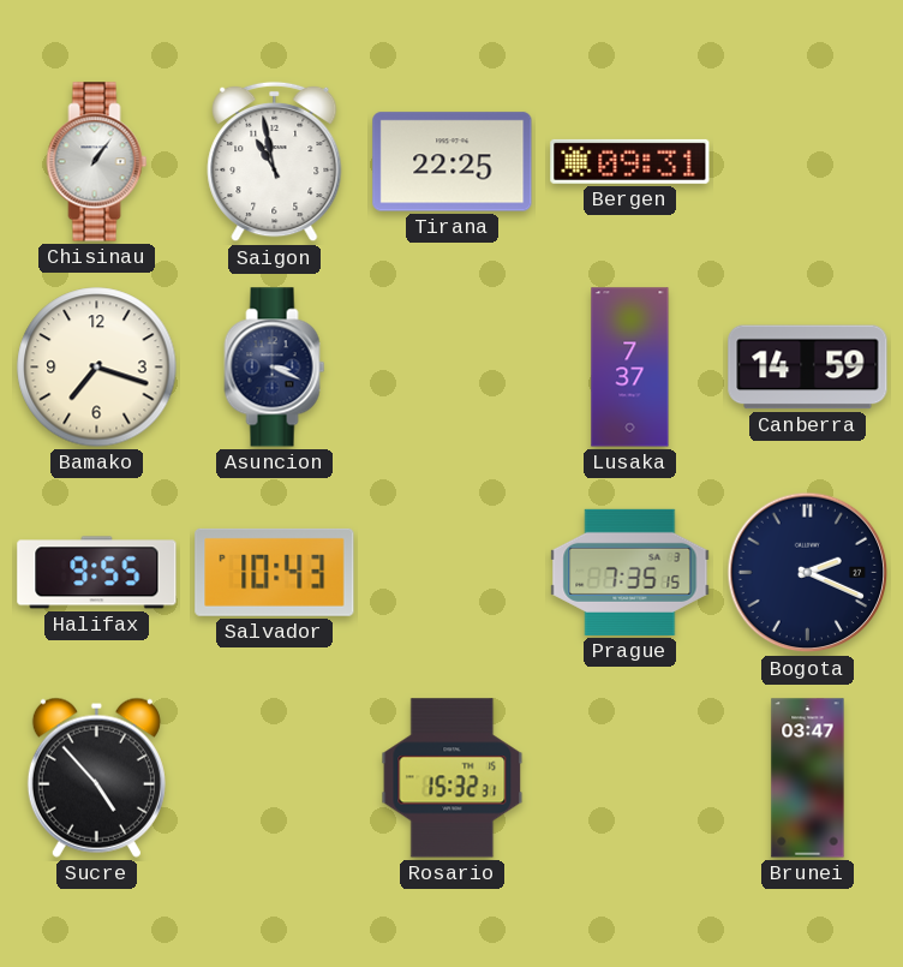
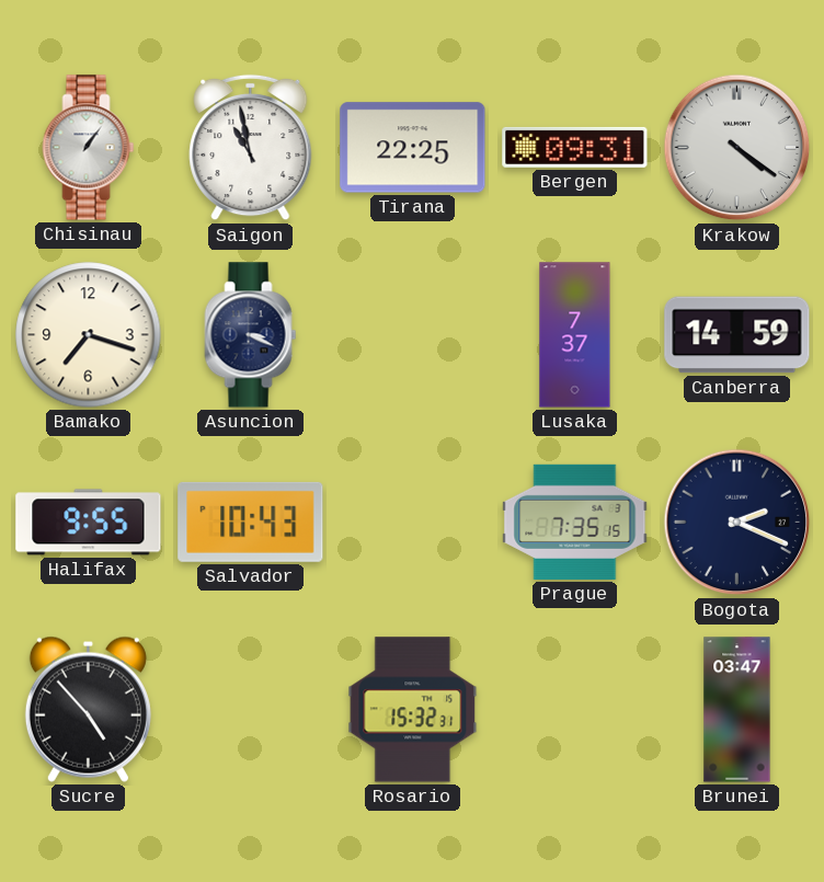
Krakow: none -> 4:21 (737, 148)
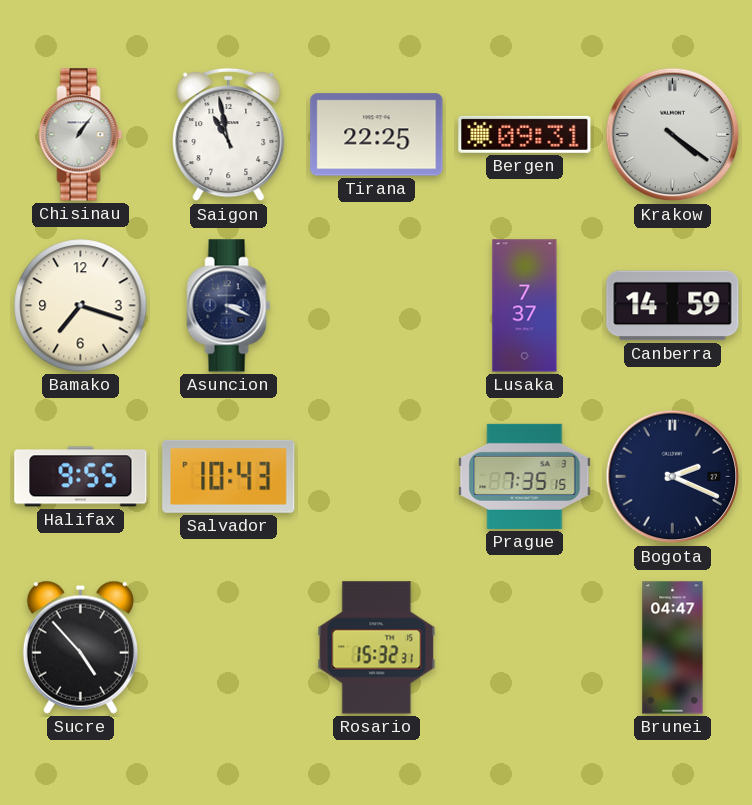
Brunei: 03:47 -> 04:47 (673, 648)
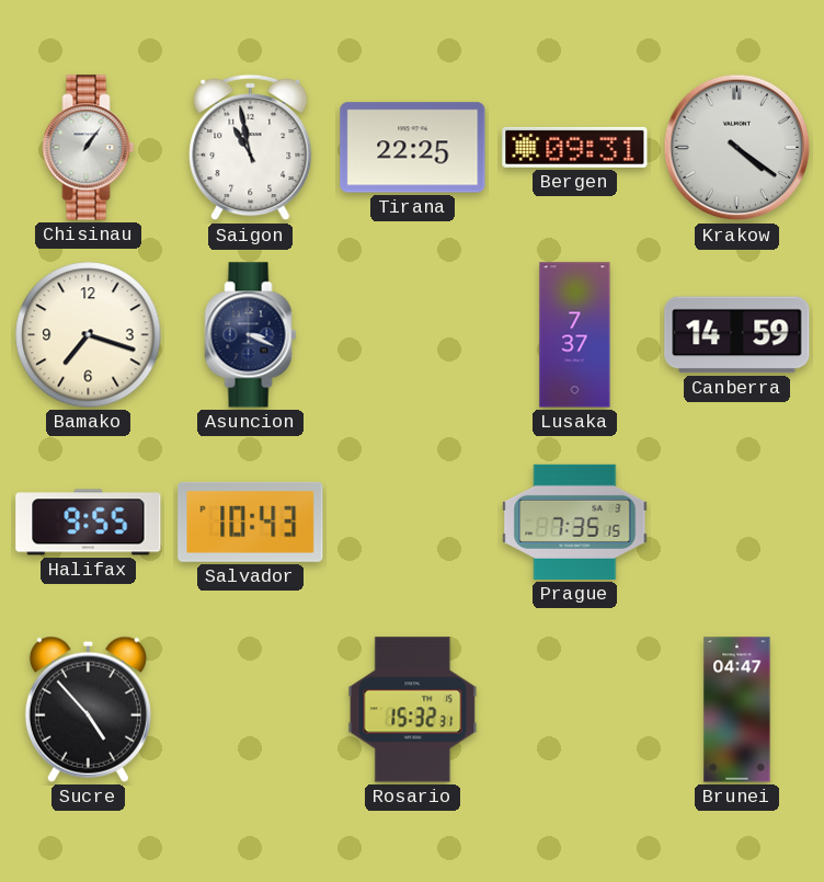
Bogota: 2:19 -> none (673, 477)
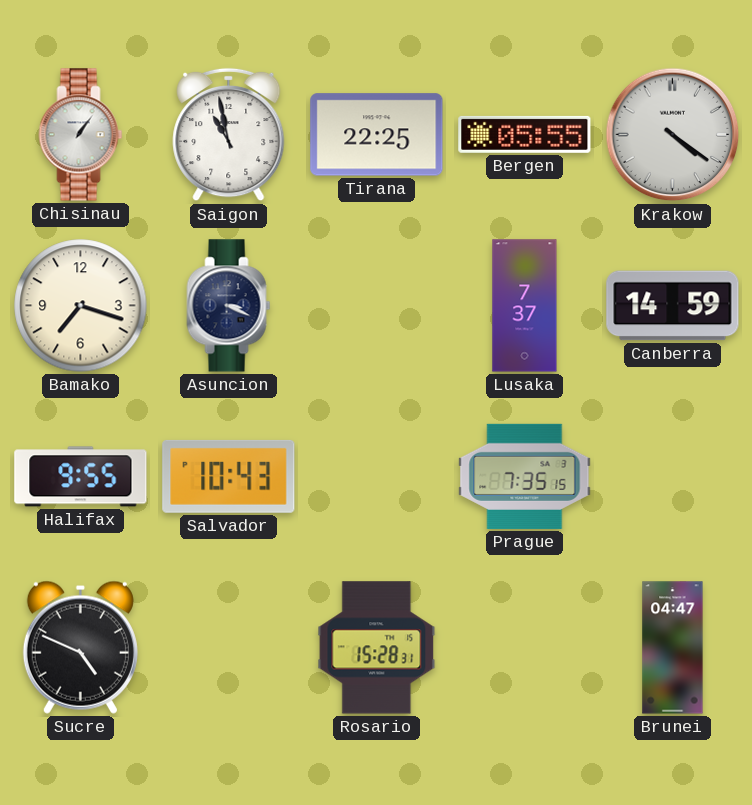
Bergen: 09:31 -> 05:55 (525, 134)
Sucre: 4:53 -> 4:49 (80, 647)
Rosario: 15:32 -> 15:28 (377, 648)
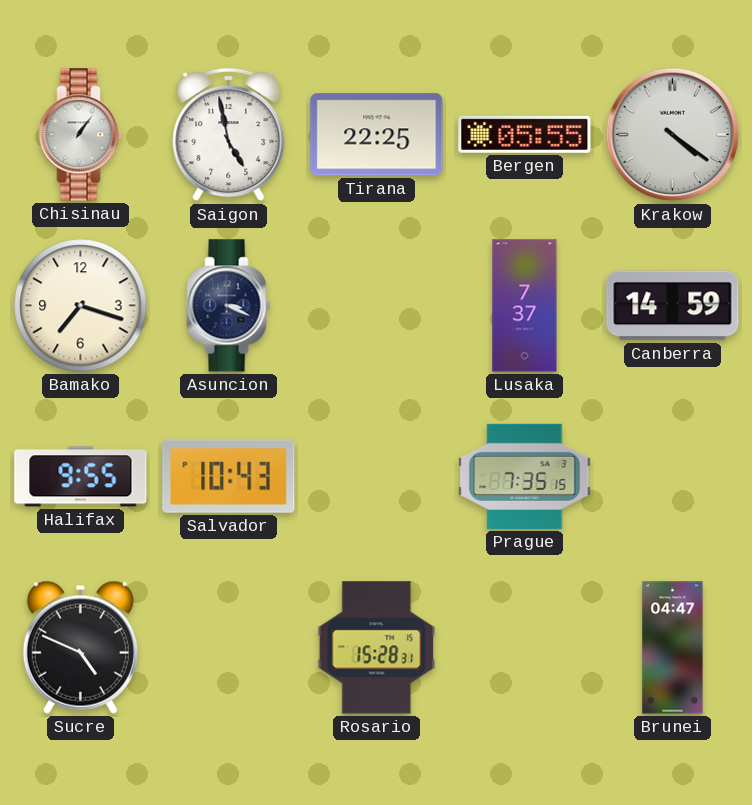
Saigon: 10:58 -> 4:58 (229, 135)
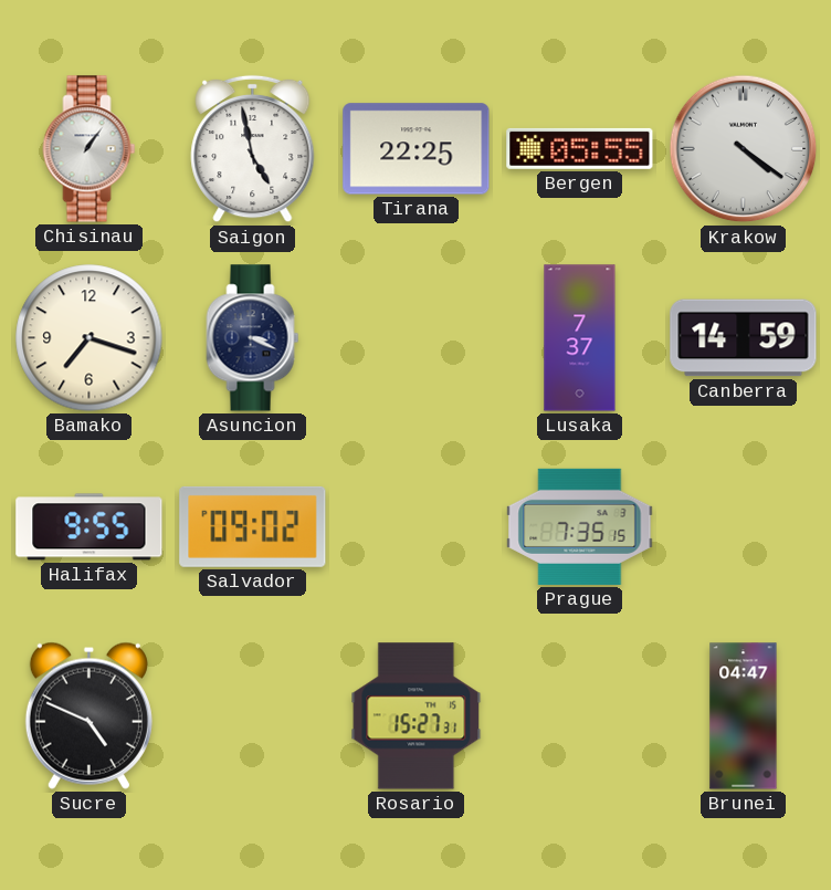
Salvador: 10:43 -> 09:02 (253, 526)
Rosario: 15:28 -> 15:27 (417, 716)
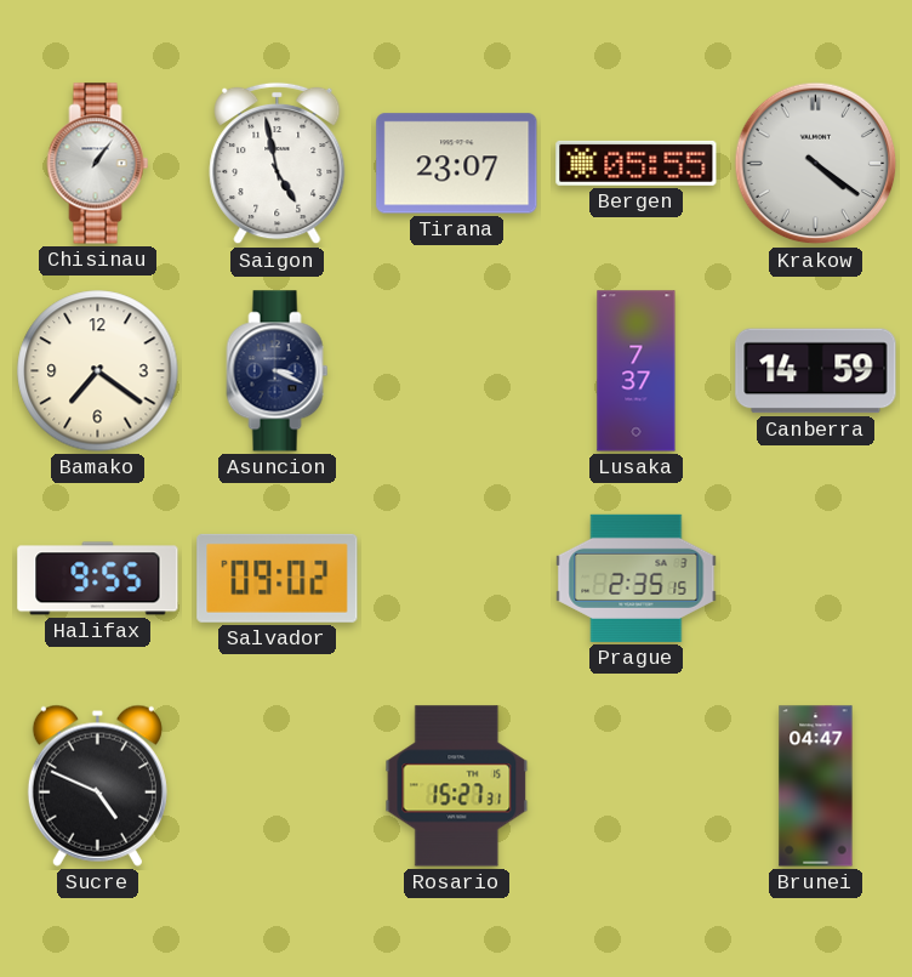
Tirana: 22:25 -> 23:07 (457, 164)
Bamako: 7:18 -> 7:21 (98, 371)
Prague: 7:35 -> 2:35 (637, 578)
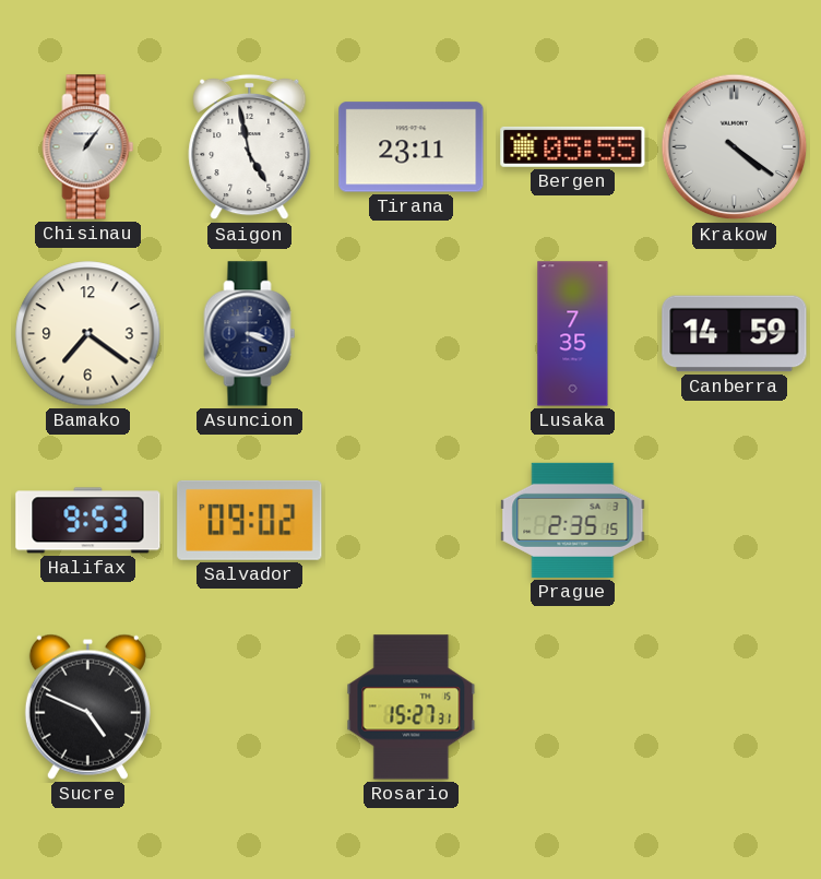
Tirana: 23:07 -> 23:11 (412, 147)
Lusaka: 7:37 -> 7:35 (573, 334)
Halifax: 9:55 -> 9:53 (88, 521)
Brunei: 04:47 -> none (816, 786)
